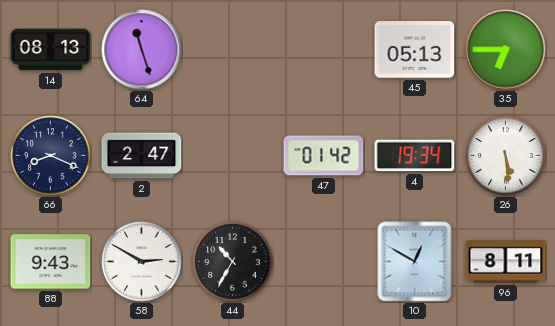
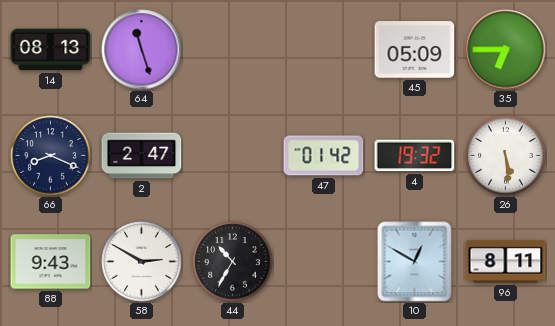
45: 05:13 -> 05:09 (415, 50)
4: 19:34 -> 19:32 (415, 156)
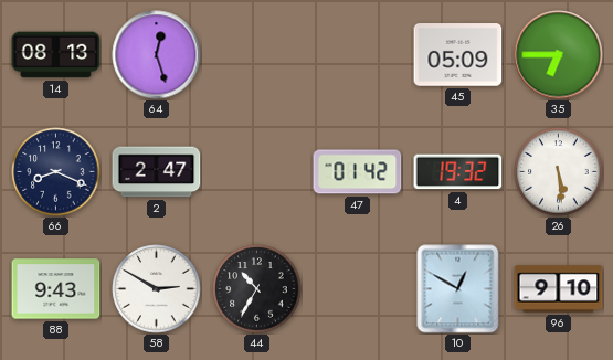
64: 11:27 -> 12:27 (157, 55)
96: 8:11 -> 9:10 (559, 289)
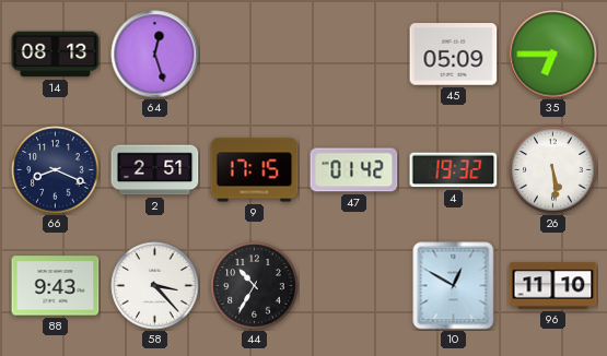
2: 2:47 -> 2:51 (155, 170)
9: none -> 17:15 (255, 170)
58: 2:50 -> 3:23 (155, 286)
96: 9:10 -> 11:10 (553, 286)
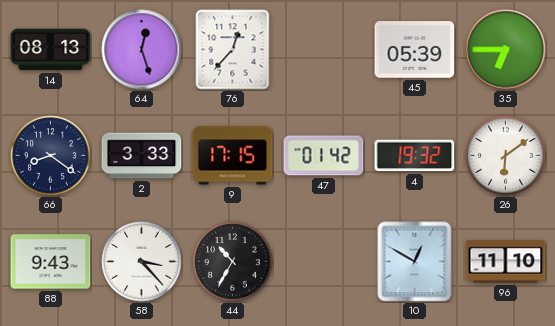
76: none -> 12:37 (233, 50)
45: 05:09 -> 05:39 (415, 50)
66: 8:19 -> 8:21 (51, 156)
2: 2:51 -> 3:33 (142, 156)
26: 5:29 -> 6:09 (506, 156)
